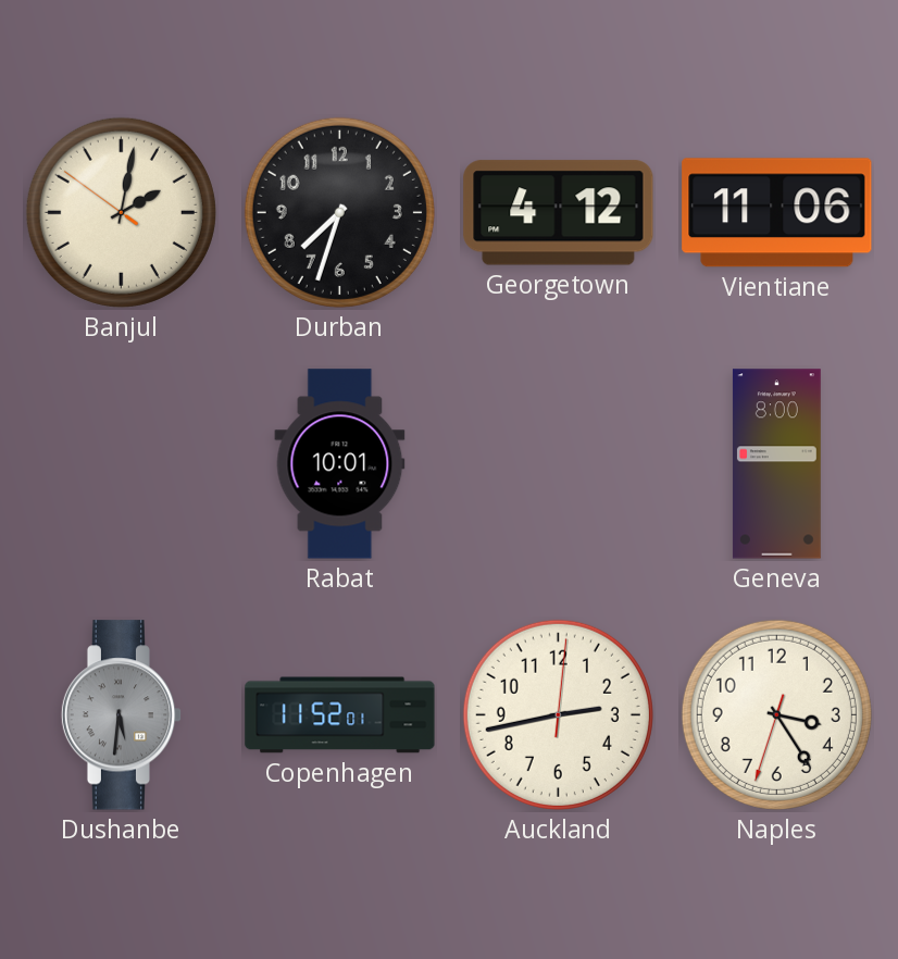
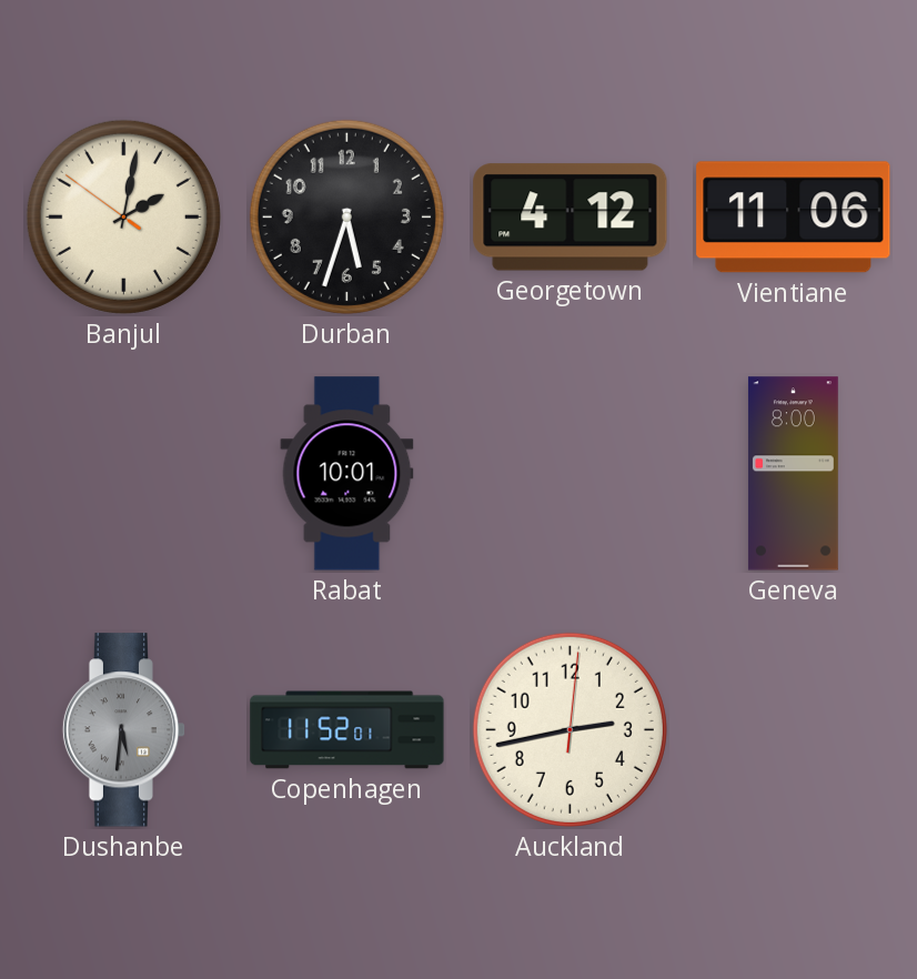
Durban: 7:33 -> 5:33 (346, 216)
Naples: 3:24 -> none (776, 714)
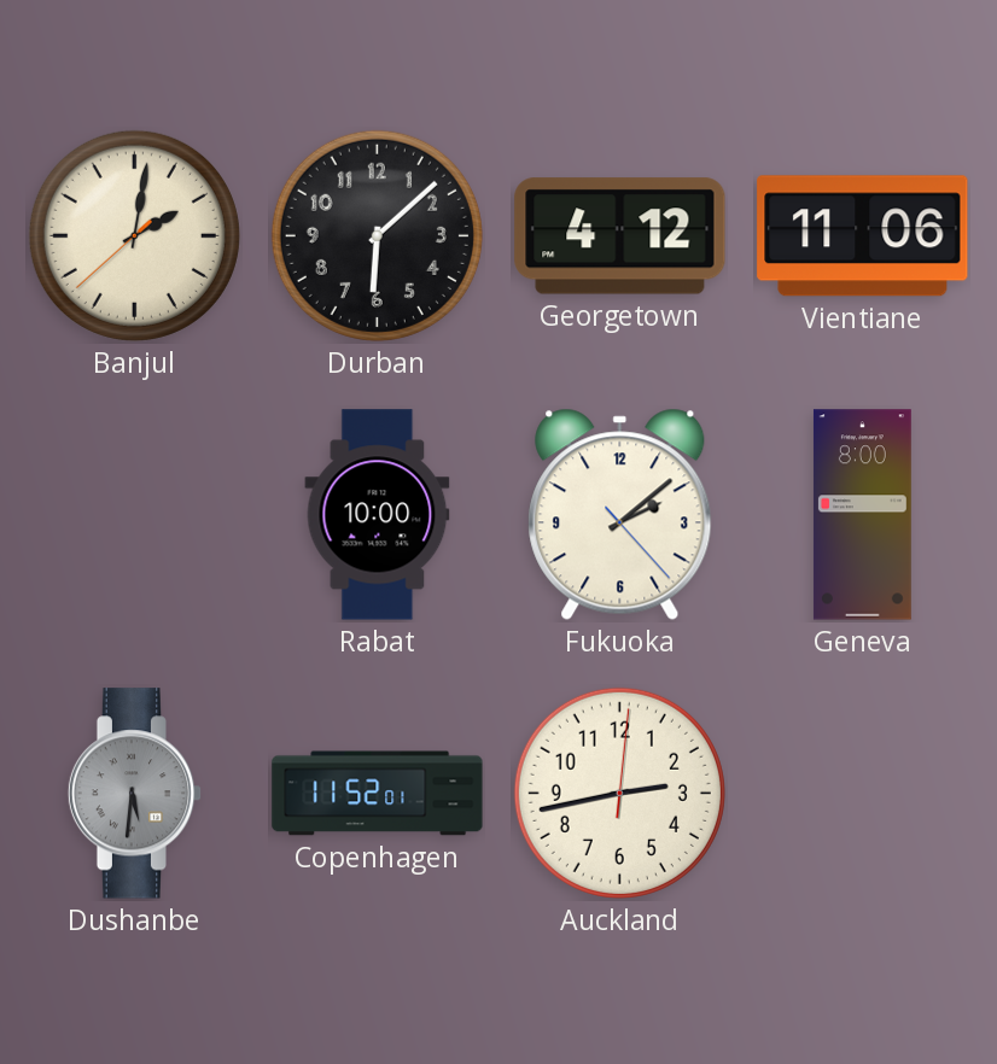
Banjul: 2:01:51 -> 2:01:38 (134, 235)
Durban: 5:33 -> 6:08 (377, 235)
Rabat: 10:01 -> 10:00 (378, 515)
Fukuoka: none -> 2:08 (620, 514)
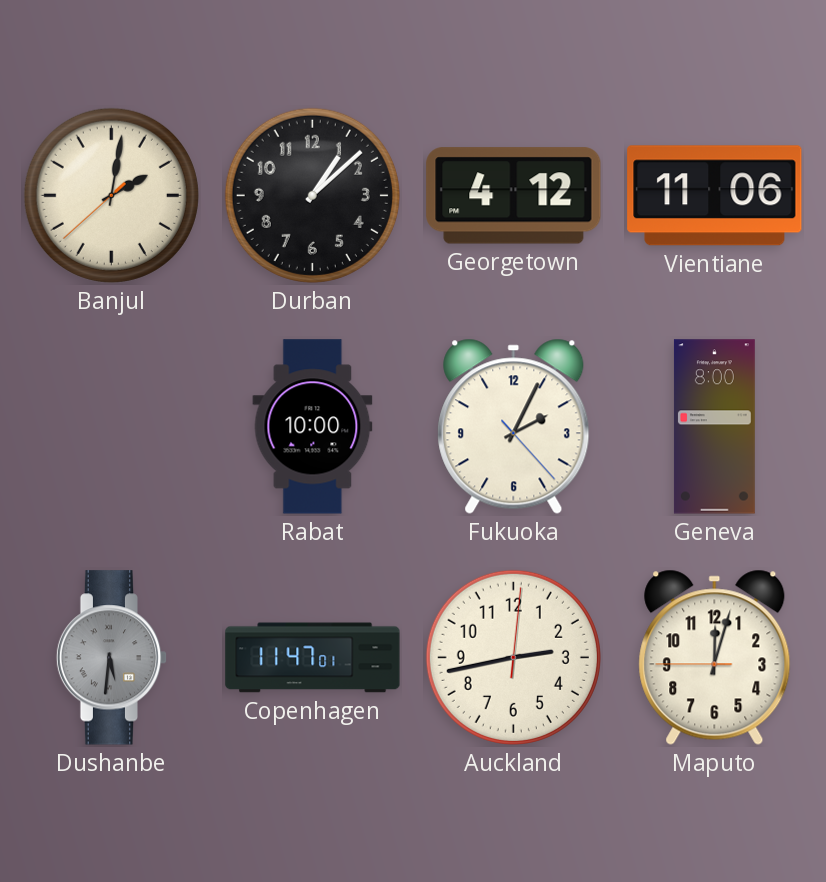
Durban: 6:08 -> 1:08 (312, 195)
Fukuoka: 2:08 -> 2:04 (514, 426)
Copenhagen: 11:52 -> 11:47 (313, 658)
Maputo: none -> 12:02 (715, 657)
